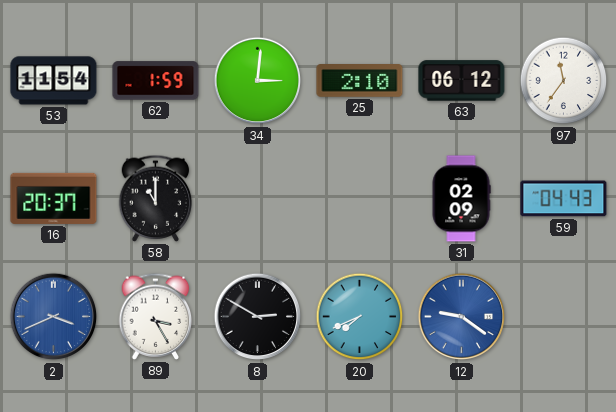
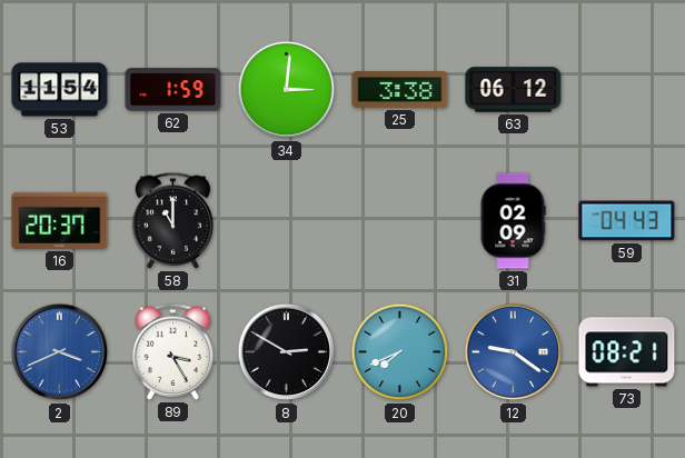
25: 2:10 -> 3:38 (400, 90)
97: 11:36 -> none (564, 81)
73: none -> 08:21 (627, 352)
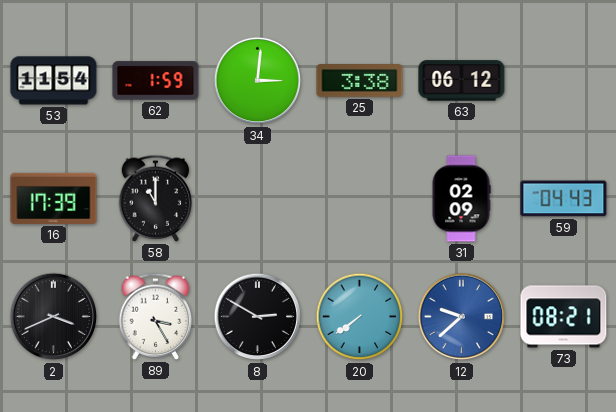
16: 20:37 -> 17:39 (54, 198)
2 dial: blue -> black (54, 317)
20: 7:41 -> 7:39 (360, 317)
12: 9:21 -> 9:38 (462, 317)
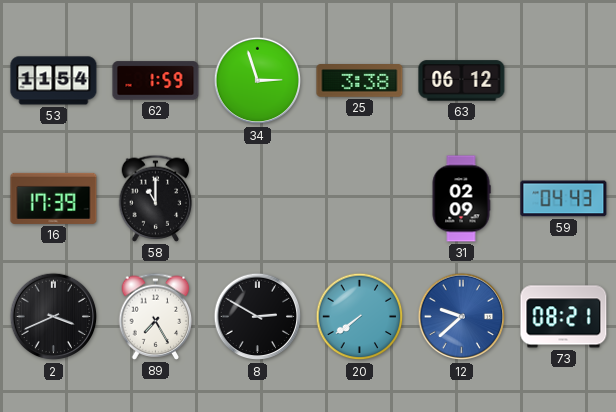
34: 3:01 -> 2:57 (258, 81)
89: 3:25 -> 7:25 (156, 316)
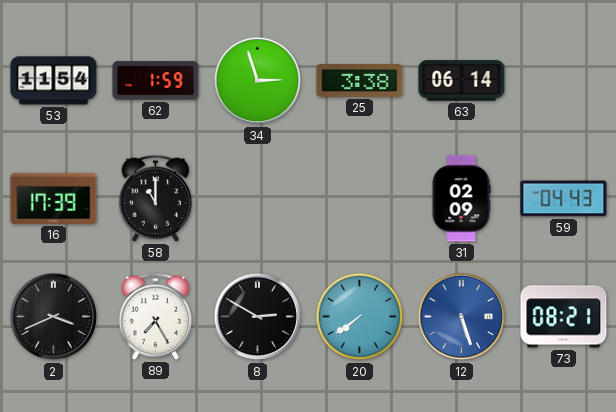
63: 06:12 -> 06:14 (462, 81)
12: 9:38 -> 5:27 (462, 317)
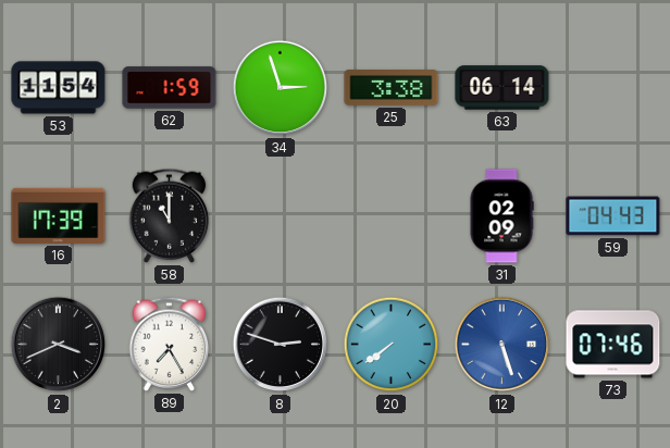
8: 2:50 -> 2:48 (281, 345)
73: 08:21 -> 07:46 (613, 345)
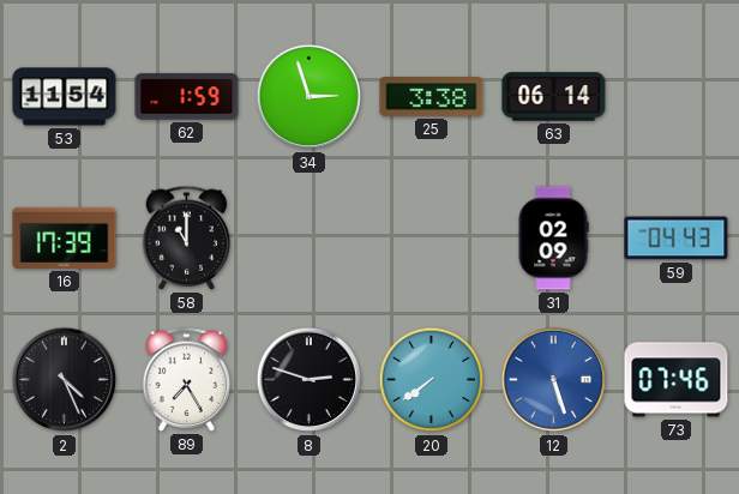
2: 3:41 -> 4:26 (65, 380)
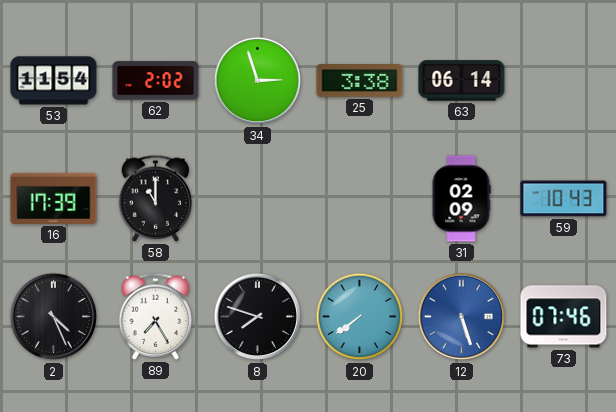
62: 1:59 -> 2:02 (156, 81)
59: 04:43 -> 10:43 (564, 199)
8: 2:48 -> 7:48 (258, 317)
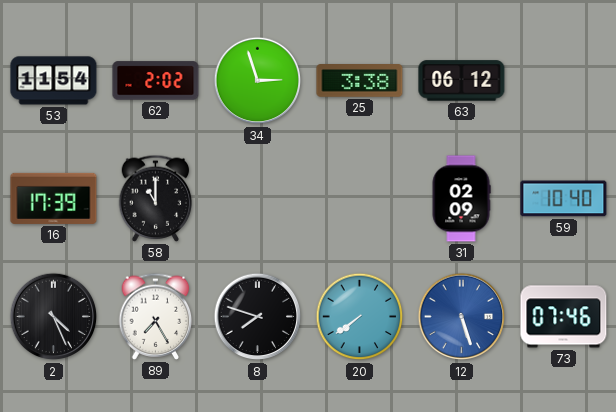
63: 06:14 -> 06:12 (462, 81)
59: 10:43 -> 10:40 (564, 199)
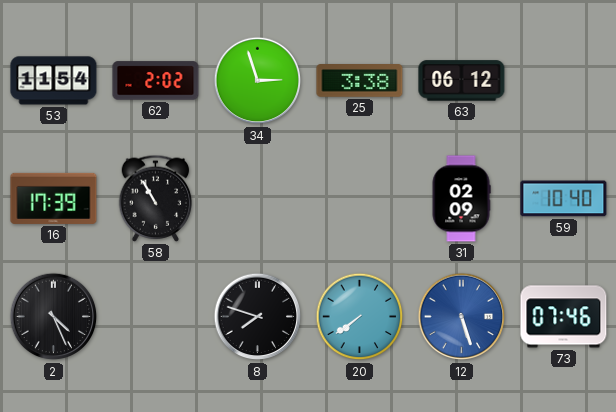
58: 11:00 -> 10:55 (156, 198)
89: 7:25 -> none (156, 316)
